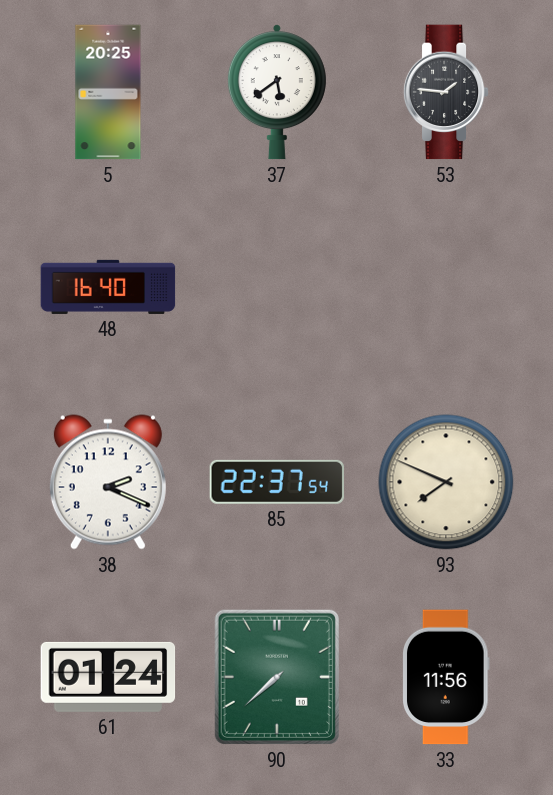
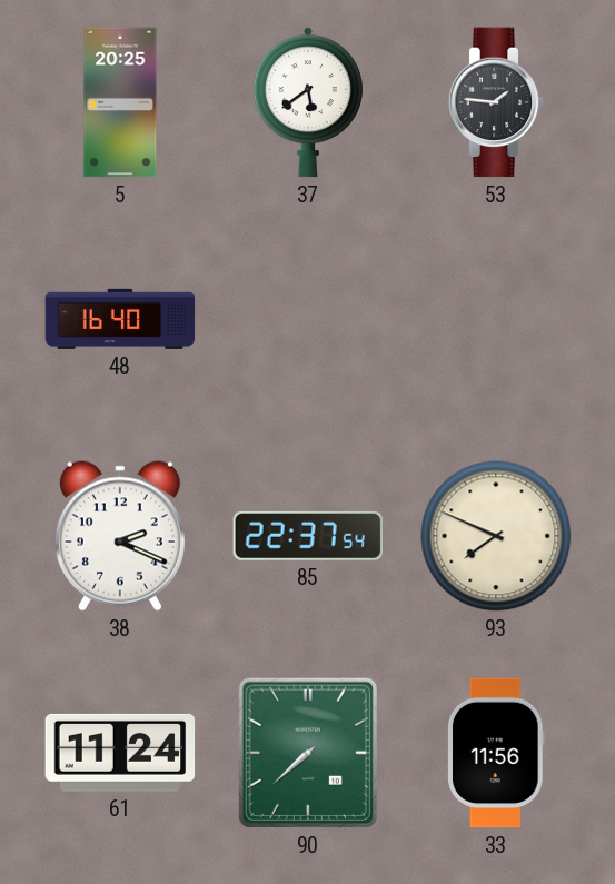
61: 01:24 -> 11:24 (120, 753)
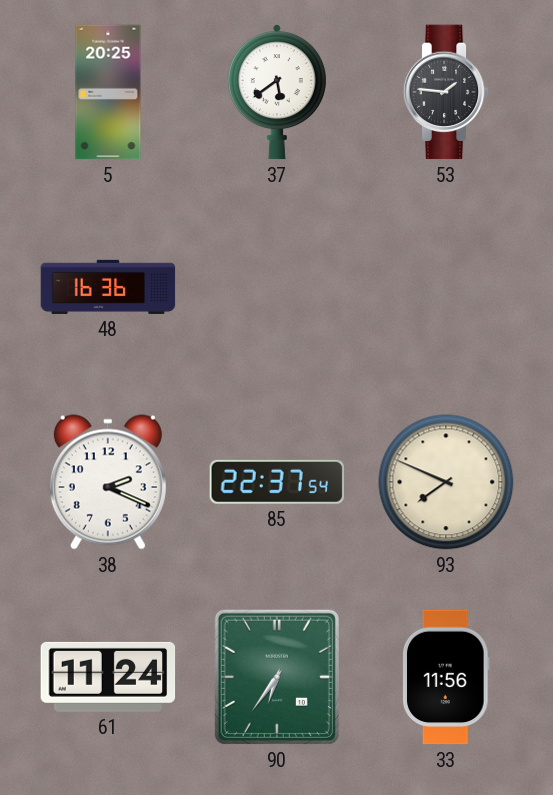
48: 16:40 -> 16:36 (108, 287)
90: 7:38 -> 6:36 (277, 677)
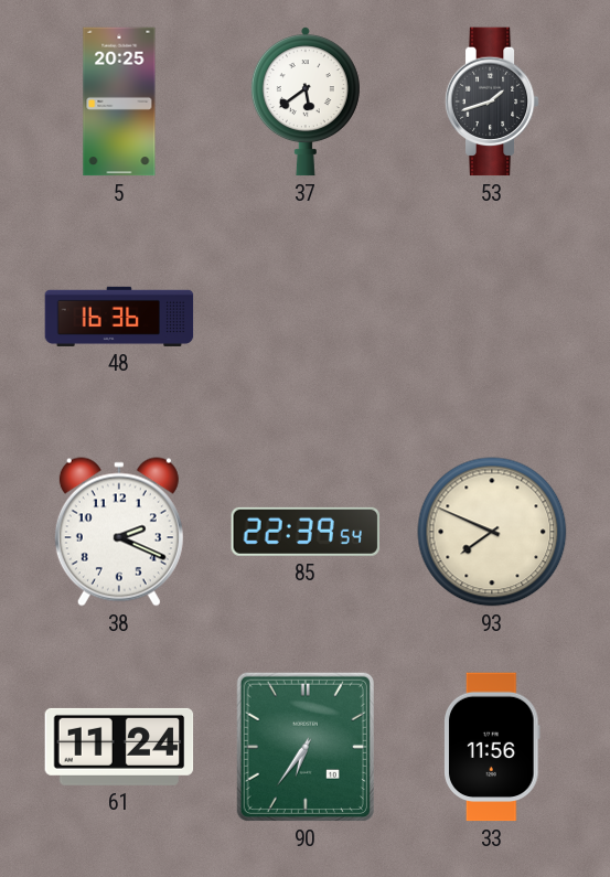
53: 1:46 -> 1:42 (492, 101)
85: 22:37 -> 22:39 (306, 532)
